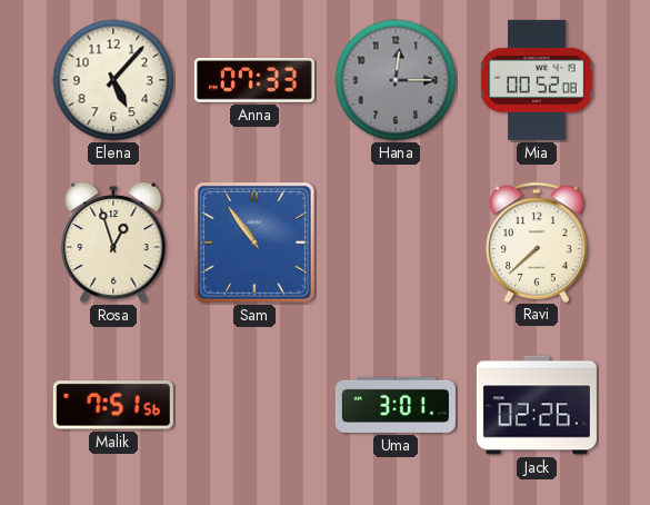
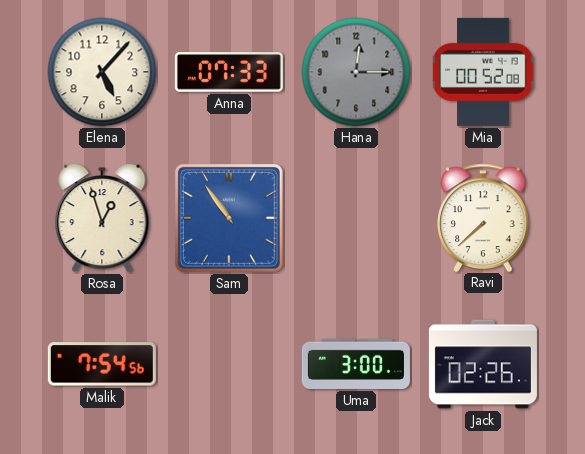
Malik: 7:51 -> 7:54 (102, 364)
Uma: 3:01 -> 3:00 (356, 364)
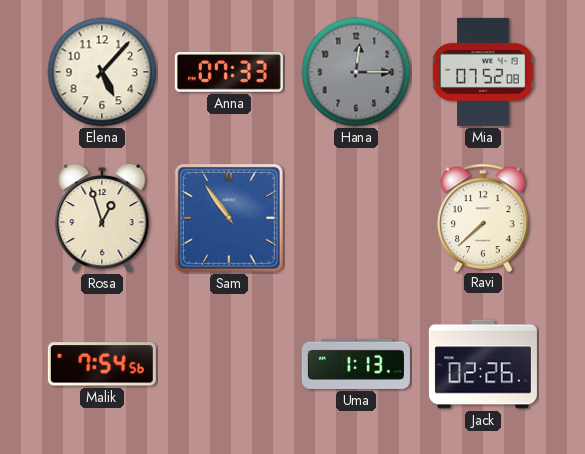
Mia: 00:52 -> 07:52 (483, 72)
Uma: 3:00 -> 1:13 (356, 364)
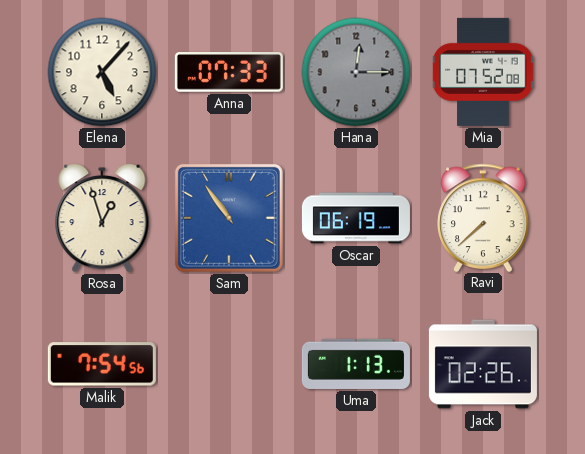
Oscar: none -> 06:19 (356, 218)
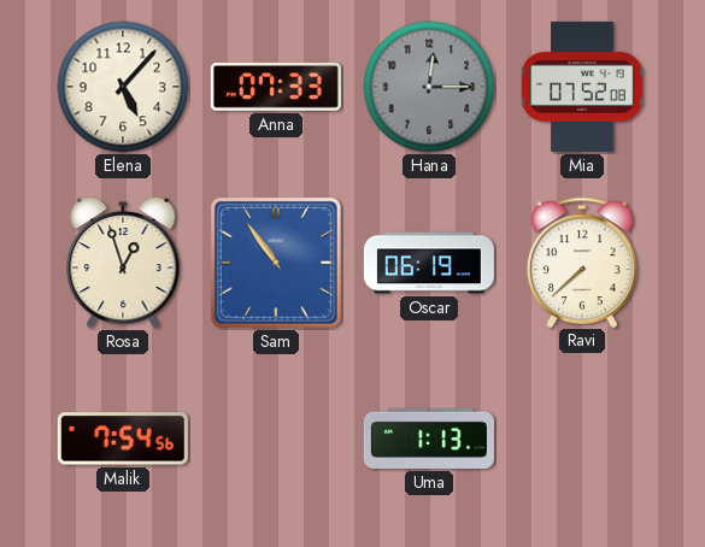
Jack: 02:26 -> none (483, 364)
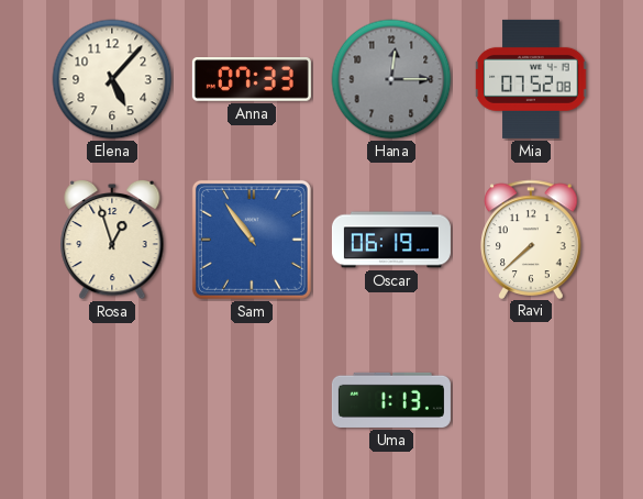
Malik: 7:54 -> none (123, 439)
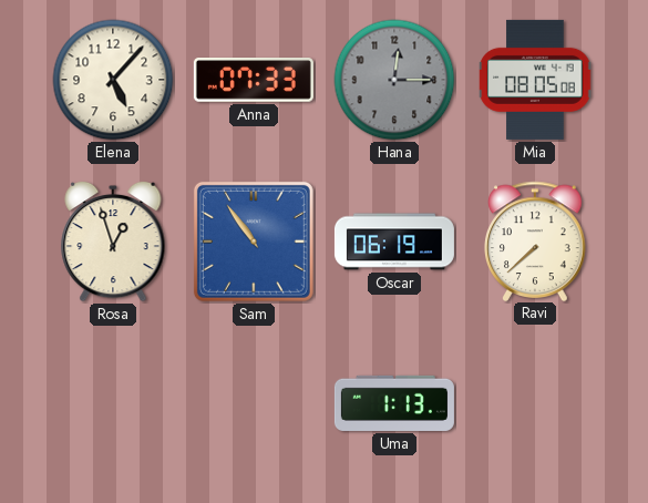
Mia: 07:52 -> 08:05 (535, 80)
